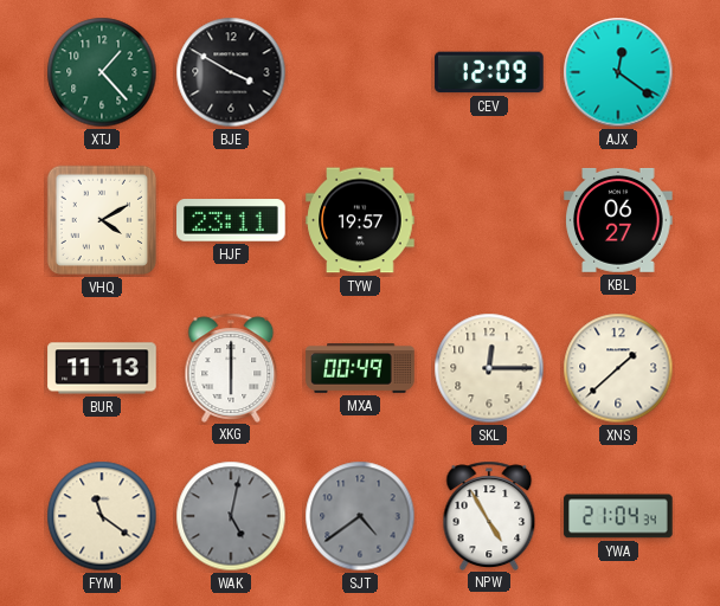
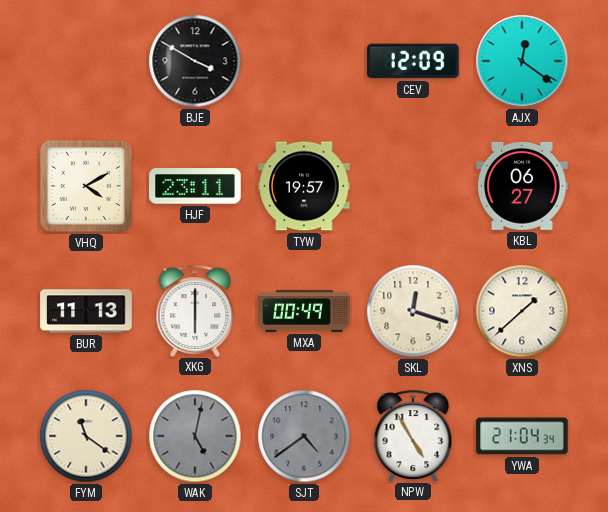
XTJ: 1:23 -> none (102, 72)
SKL: 12:15 -> 12:18 (413, 311)
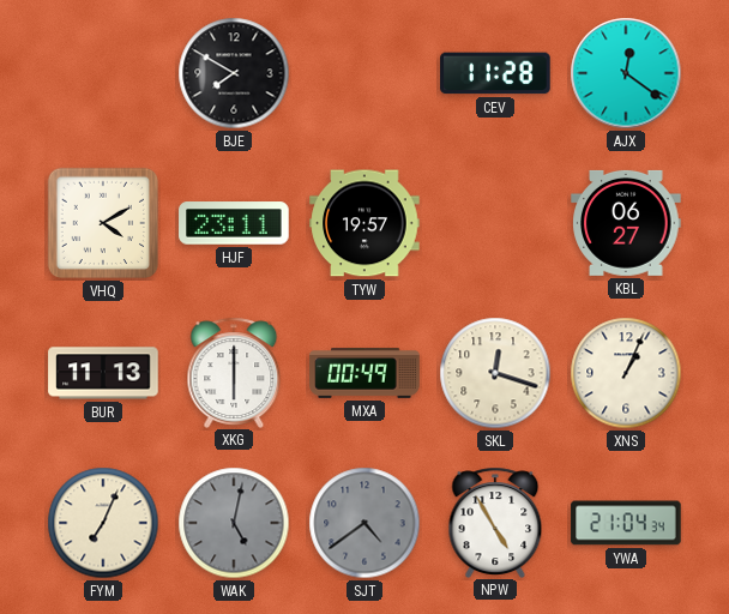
BJE: 3:50 -> 7:50 (234, 73)
CEV: 12:09 -> 11:28 (495, 73)
XNS: 1:38 -> 1:04 (626, 373)
FYM: 11:21 -> 7:04 (103, 523)
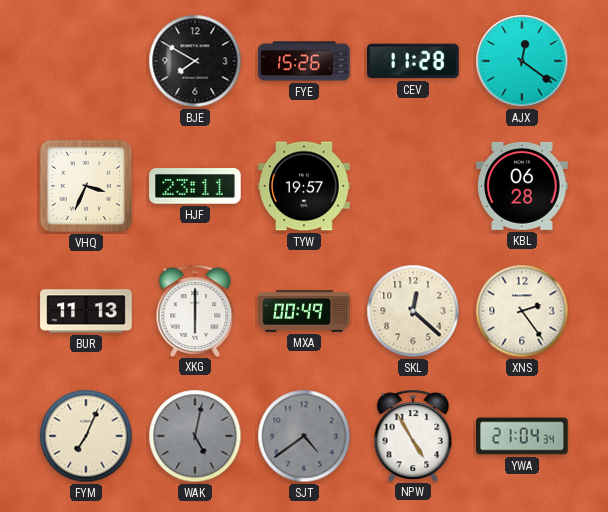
FYE: none -> 15:26 (304, 61)
VHQ: 4:10 -> 3:34 (86, 186)
KBL: 06:27 -> 06:28 (522, 186)
SKL: 12:18 -> 12:22 (413, 311)
XNS: 1:04 -> 2:24 (522, 311)
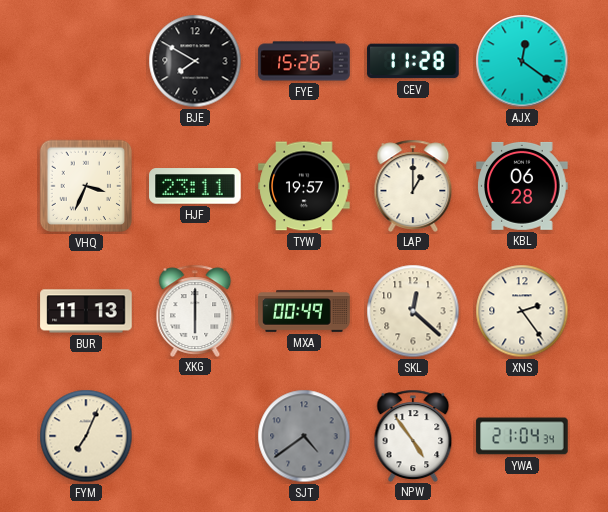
LAP: none -> 1:00 (413, 185)
WAK: 5:02 -> none (195, 436)
NPW: 4:55 -> 4:54 (413, 435)
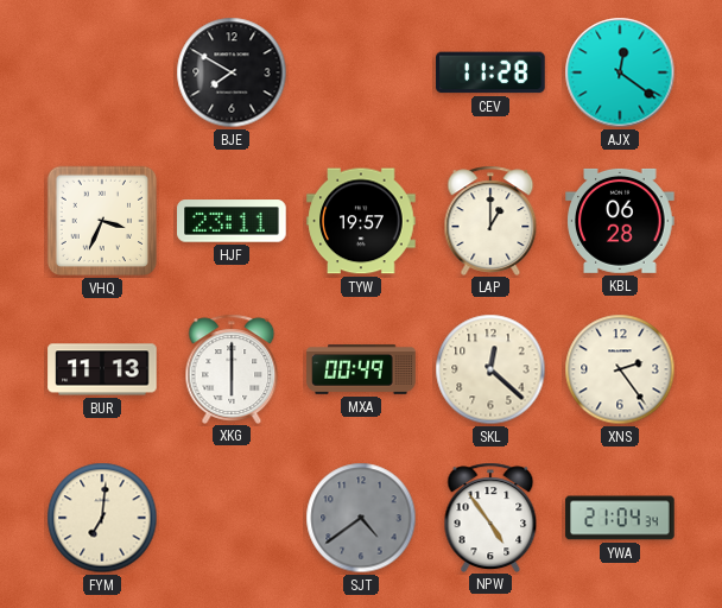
FYE: 15:26 -> none (304, 61)
FYM: 7:04 -> 7:01 (102, 518)
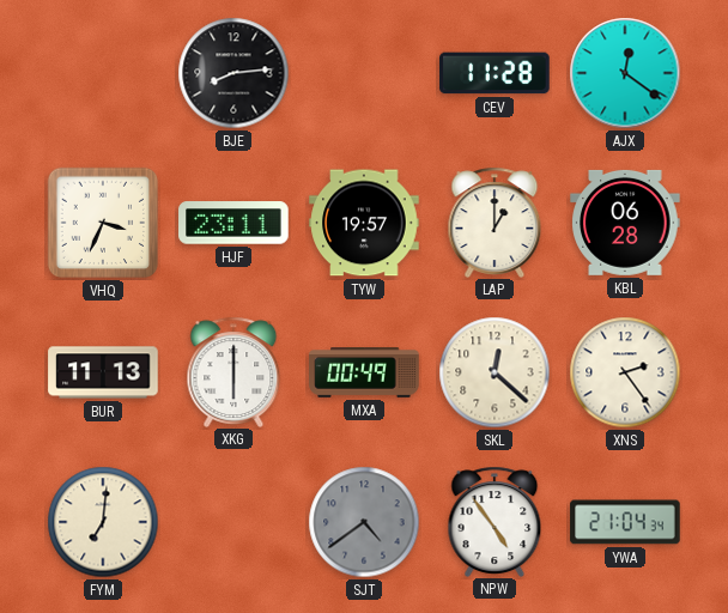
BJE: 7:50 -> 8:14 (233, 73)
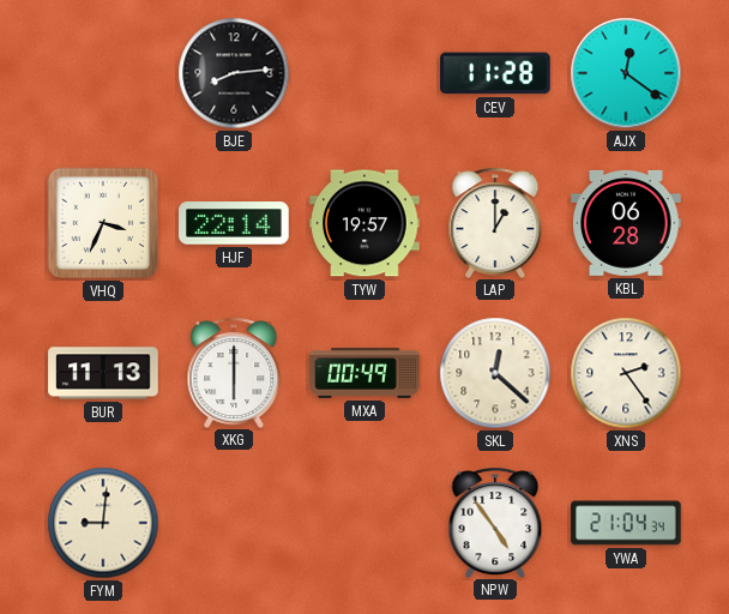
HJF: 23:11 -> 22:14 (234, 223)
FYM: 7:01 -> 9:01 (103, 523)
SJT: 4:39 -> none (364, 522)
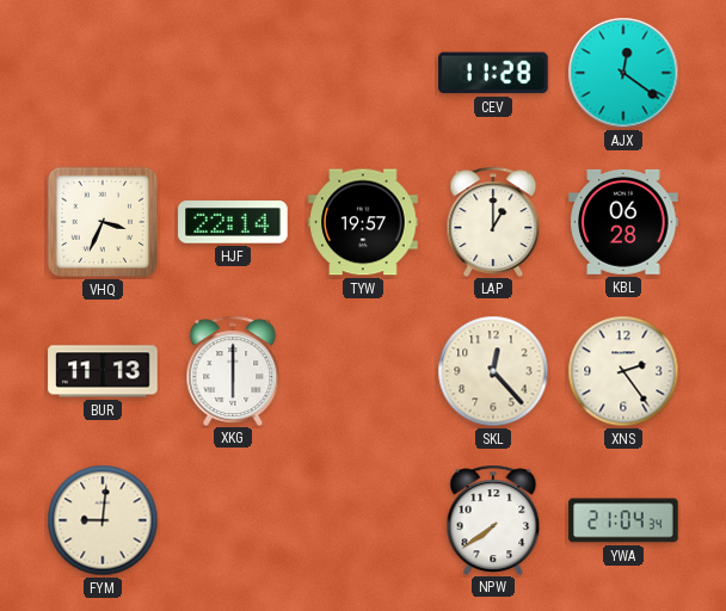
BJE: 8:14 -> none (234, 73)
MXA: 00:49 -> none (365, 373)
SKL: 12:22 -> 12:23 (493, 371)
NPW: 4:54 -> 7:39 (493, 519)
